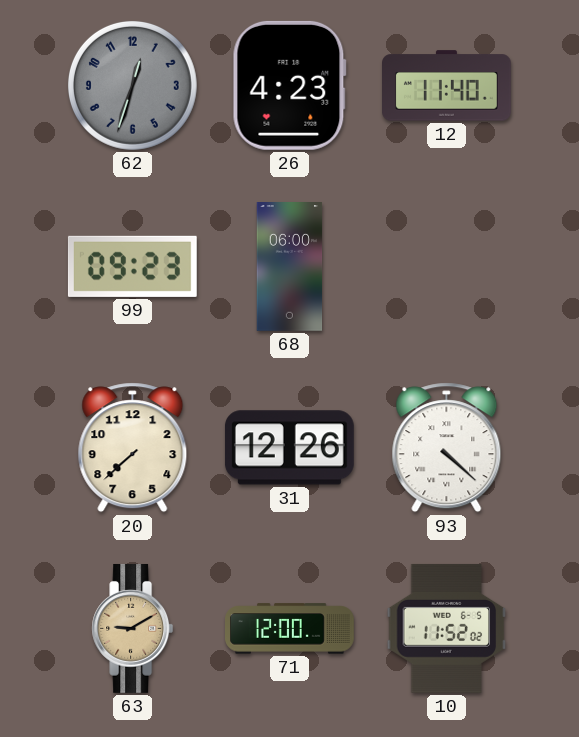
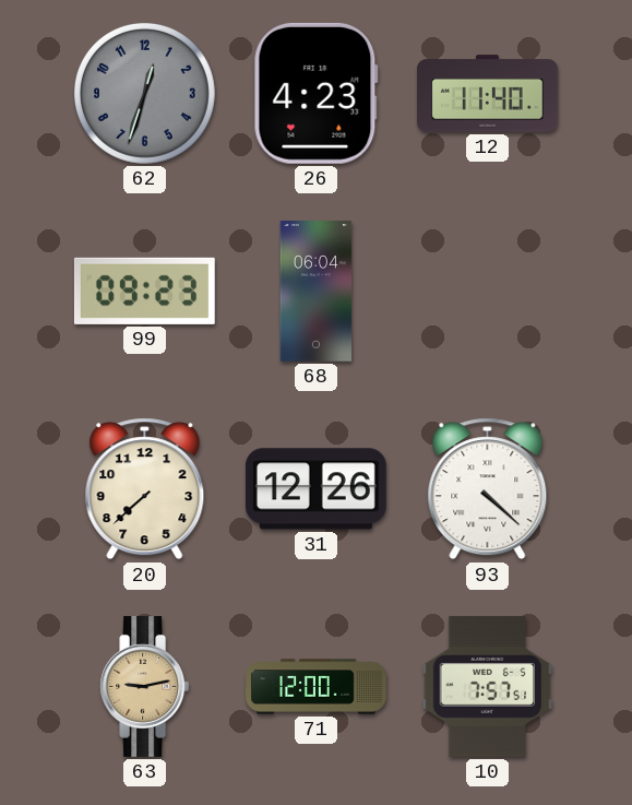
68: 06:00 -> 06:04 (317, 292)
63: 9:10 -> 9:13 (145, 686)
10: 11:52 -> 7:57 (488, 686)
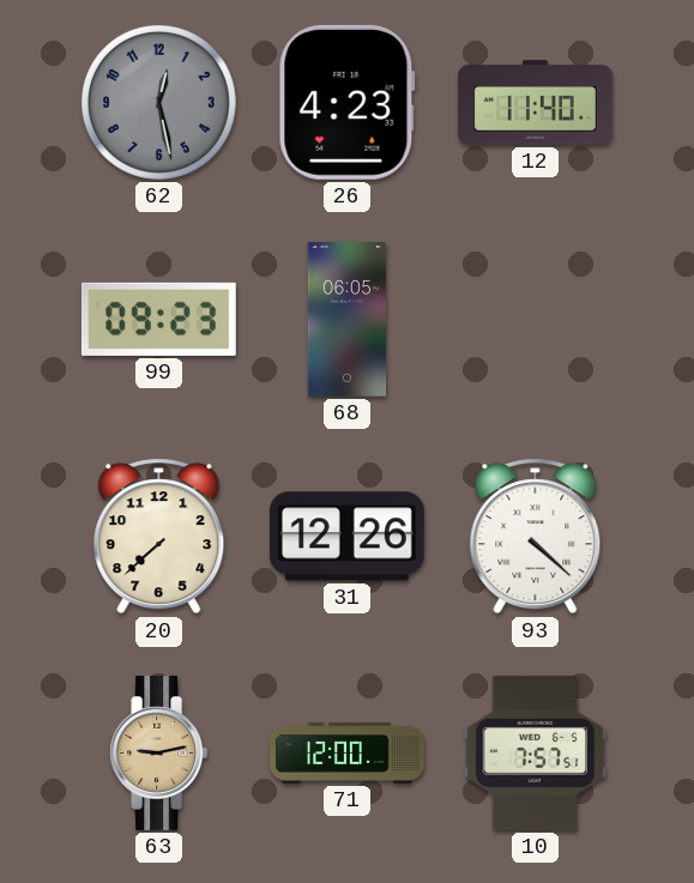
62: 12:33 -> 12:28 (158, 102)
68: 06:04 -> 06:05 (348, 320)
